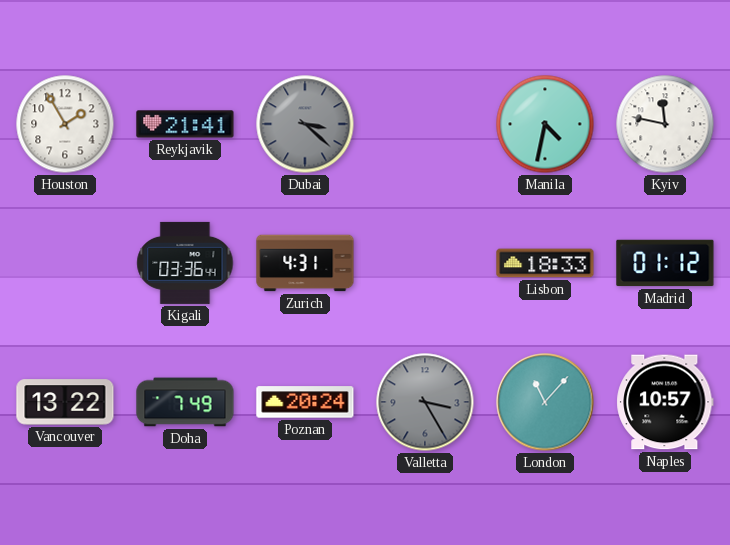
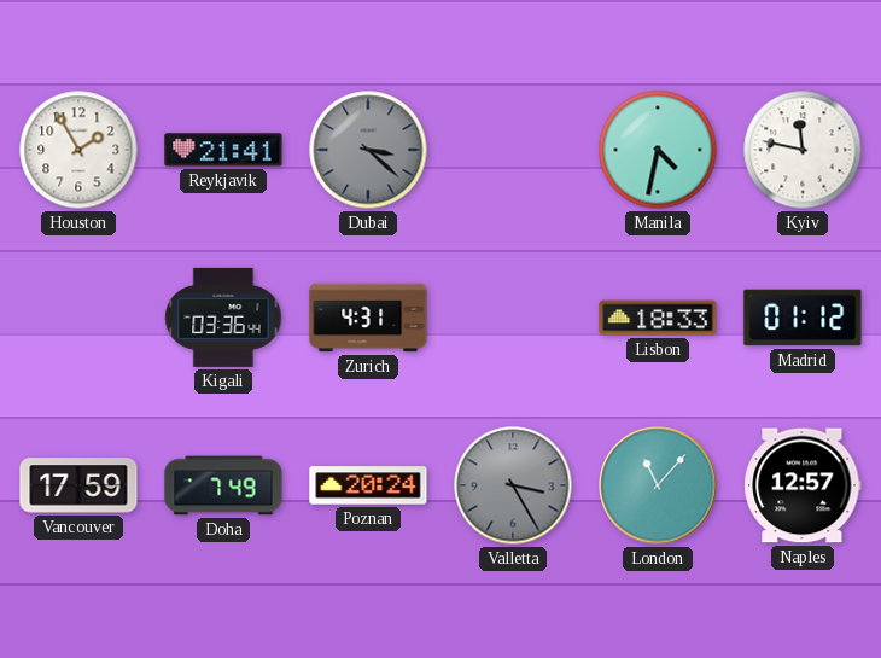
Vancouver: 13:22 -> 17:59 (78, 485)
Naples: 10:57 -> 12:57 (803, 485)
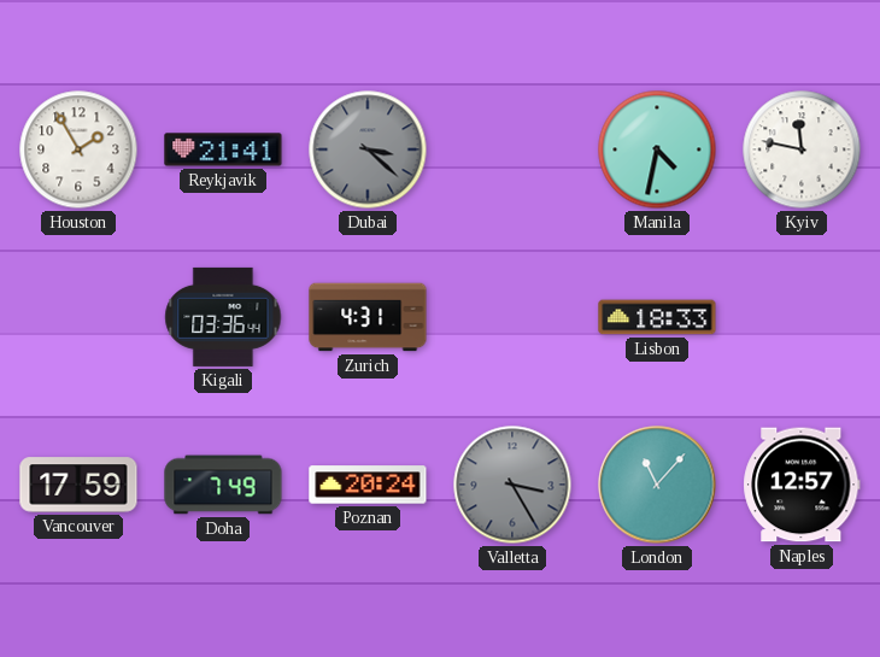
Madrid: 01:12 -> none (803, 318)
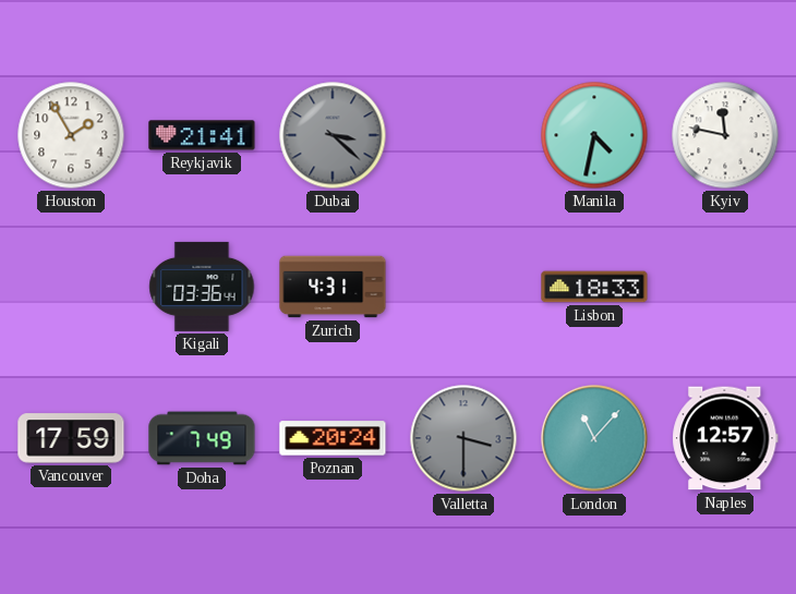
Valletta: 3:25 -> 3:30 (463, 438)
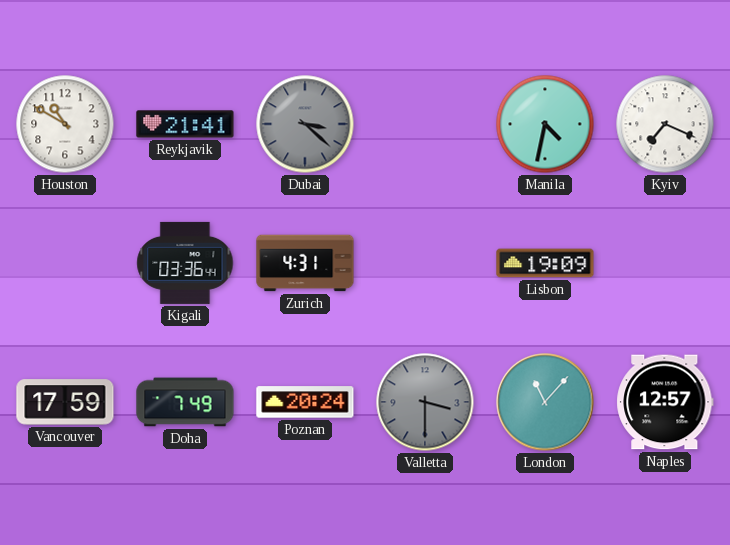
Houston: 1:55 -> 10:50 (65, 124)
Kyiv: 11:47 -> 7:19 (665, 124)
Lisbon: 18:33 -> 19:09 (545, 263)
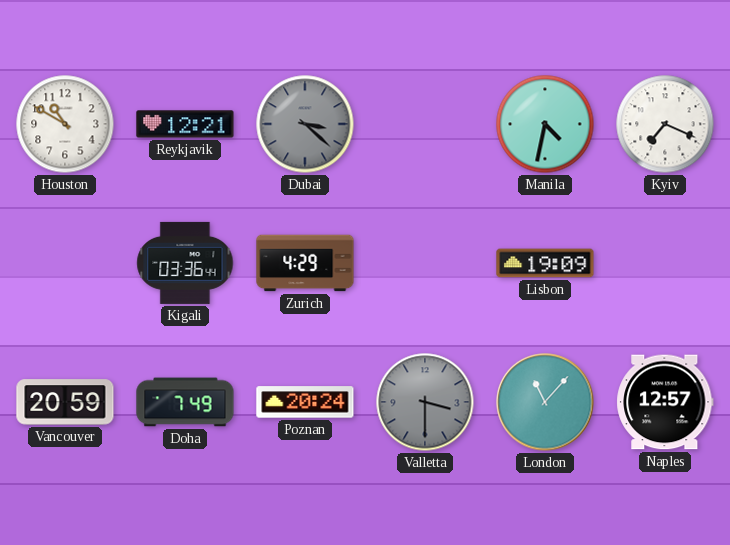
Reykjavik: 21:41 -> 12:21 (185, 124)
Zurich: 4:31 -> 4:29 (305, 263)
Vancouver: 17:59 -> 20:59 (65, 402)
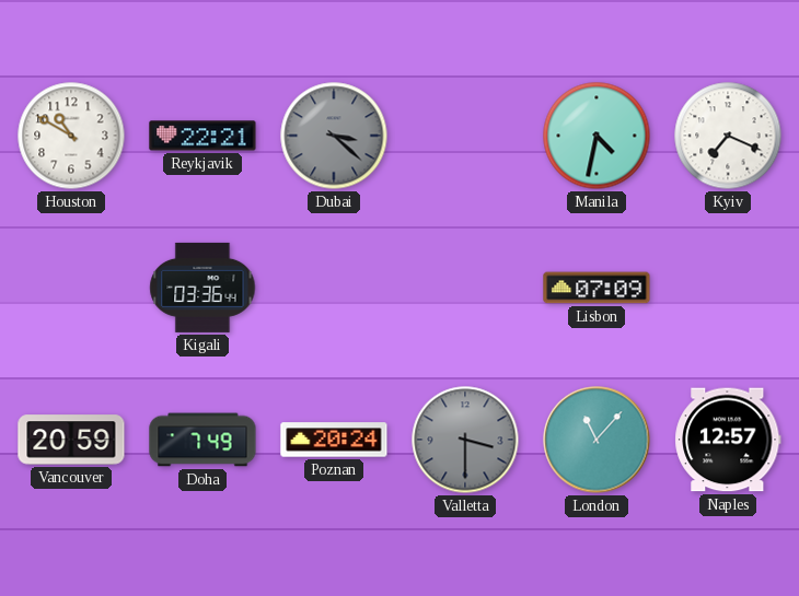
Reykjavik: 12:21 -> 22:21 (202, 136)
Zurich: 4:29 -> none (305, 263)
Lisbon: 19:09 -> 07:09 (597, 288)
